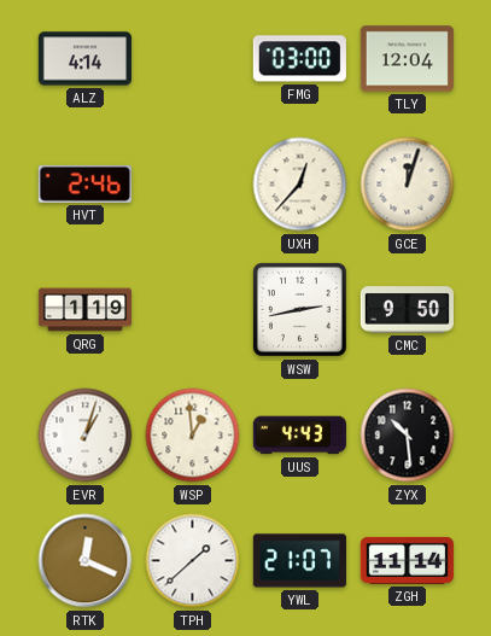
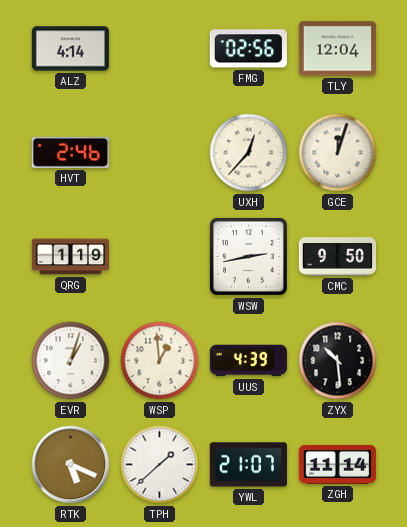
FMG: 03:00 -> 02:56 (248, 49)
UUS: 4:43 -> 4:39 (248, 361)
RTK: 12:19 -> 5:19 (71, 465)
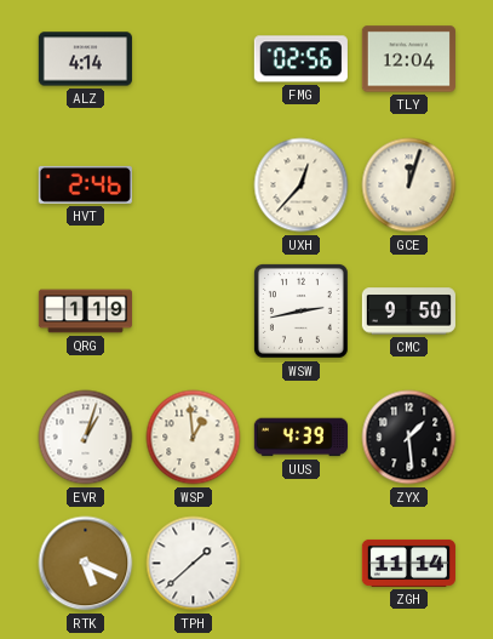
ZYX: 10:29 -> 1:29 (409, 438)
YWL: 21:07 -> none (248, 465)
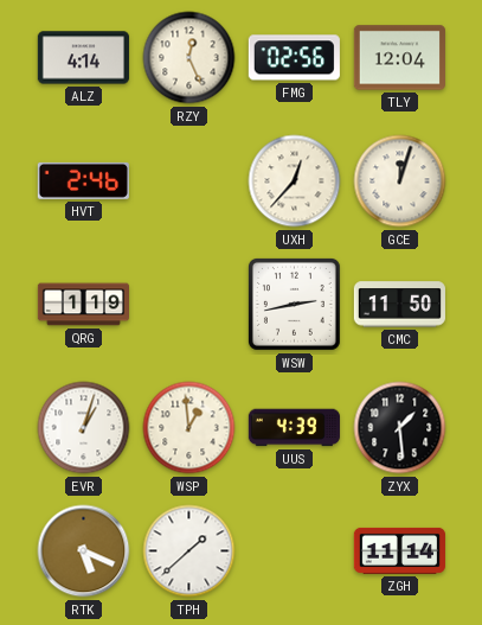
RZY: none -> 12:26 (189, 58)
CMC: 9:50 -> 11:50 (399, 305)
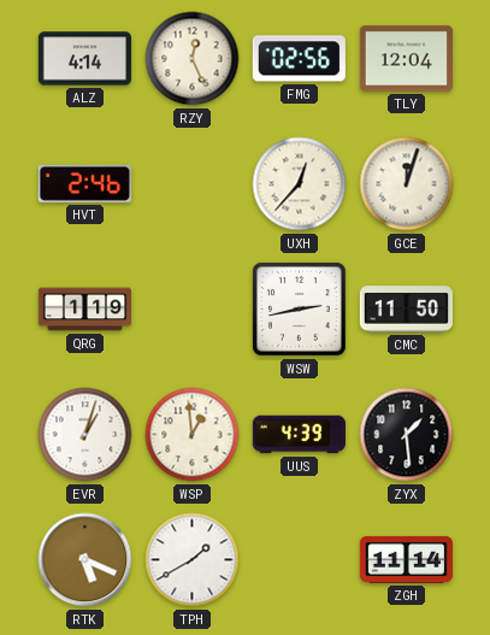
TPH: 1:38 -> 1:40 (193, 560)
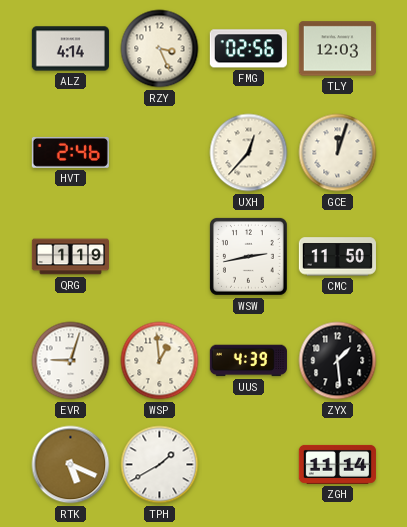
RZY: 12:26 -> 3:26 (160, 49)
TLY: 12:04 -> 12:03 (337, 49)
EVR: 1:03 -> 9:03 (71, 361)
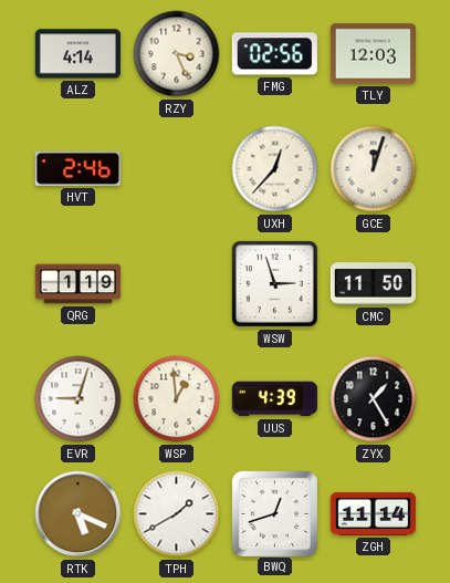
WSW: 2:43 -> 2:57 (274, 283)
ZYX: 1:29 -> 1:25 (374, 399)
BWQ: none -> 12:42 (274, 513)
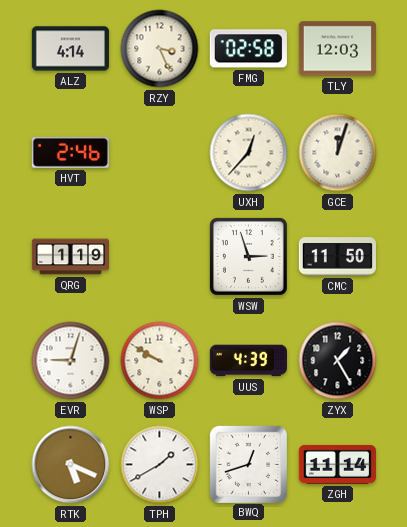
FMG: 02:56 -> 02:58 (248, 49)
WSP: 12:59 -> 9:50 (160, 361)
